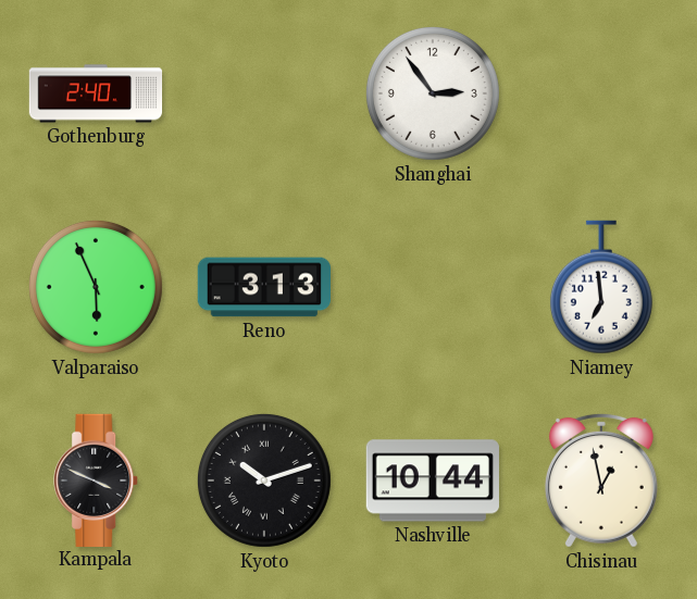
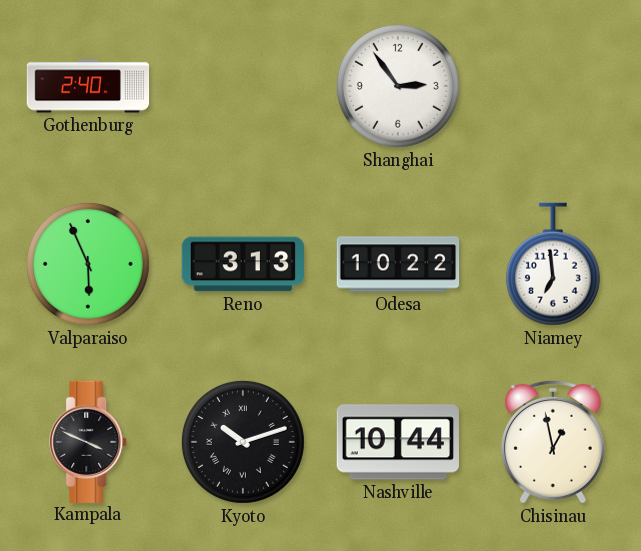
Odesa: none -> 10:22 (398, 264)
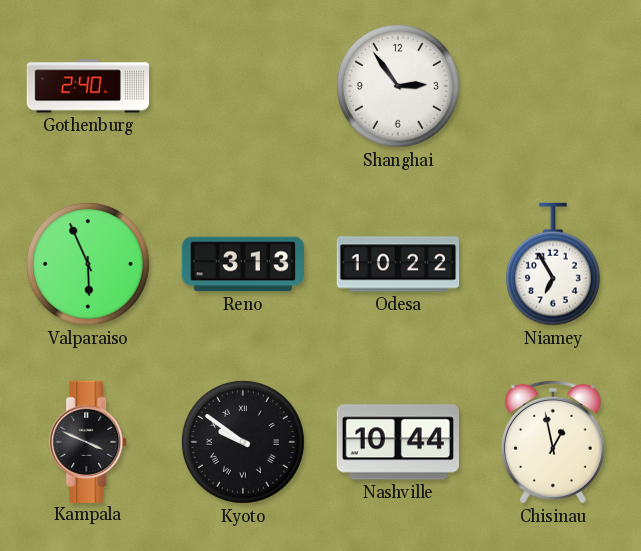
Niamey: 6:59 -> 6:55 (553, 264)
Kyoto: 10:12 -> 9:51 (243, 442)
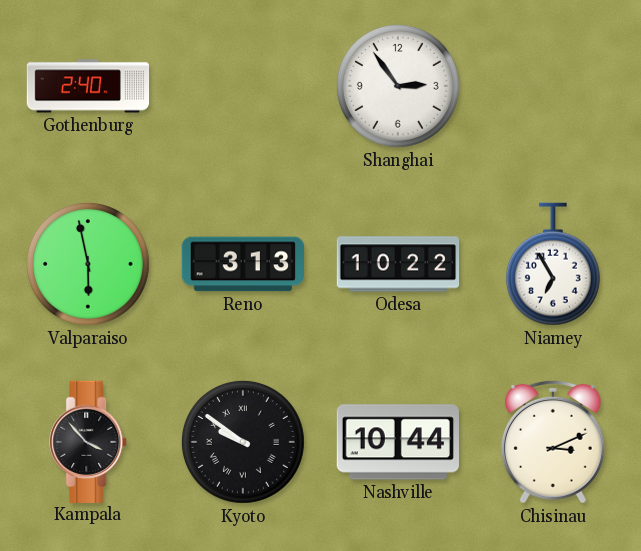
Valparaiso: 5:56 -> 5:58 (88, 264)
Kampala: 3:49 -> 3:53 (89, 441)
Chisinau: 12:58 -> 3:11 (553, 442)
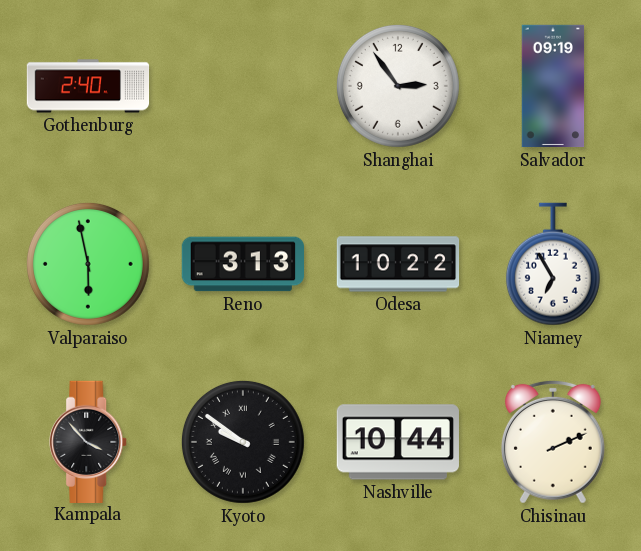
Salvador: none -> 09:19 (553, 86)
Chisinau: 3:11 -> 2:11 (553, 442)
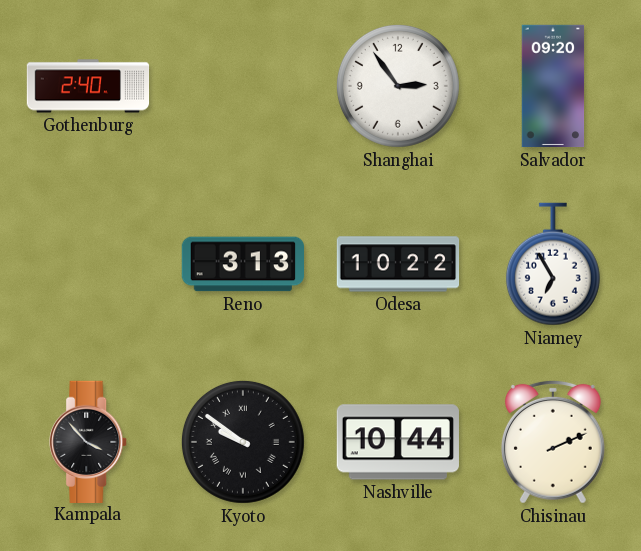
Salvador: 09:19 -> 09:20 (553, 86)
Valparaiso: 5:58 -> none (88, 264)
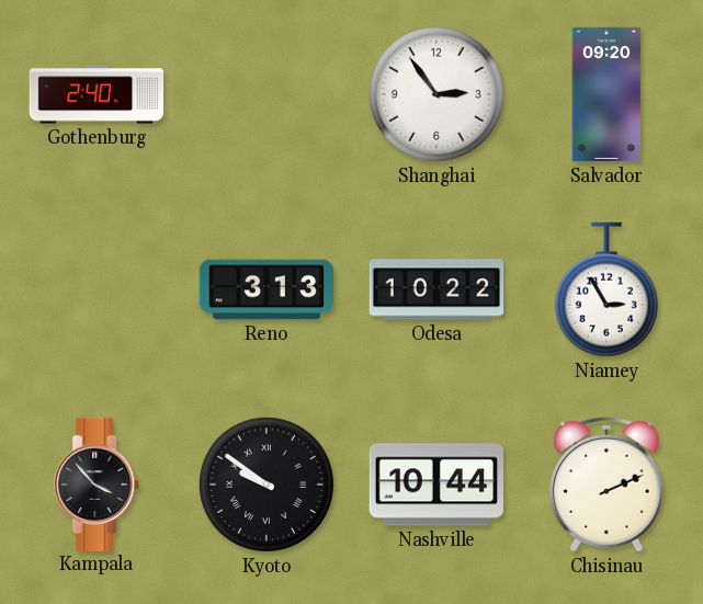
Niamey: 6:55 -> 2:55 (606, 289)
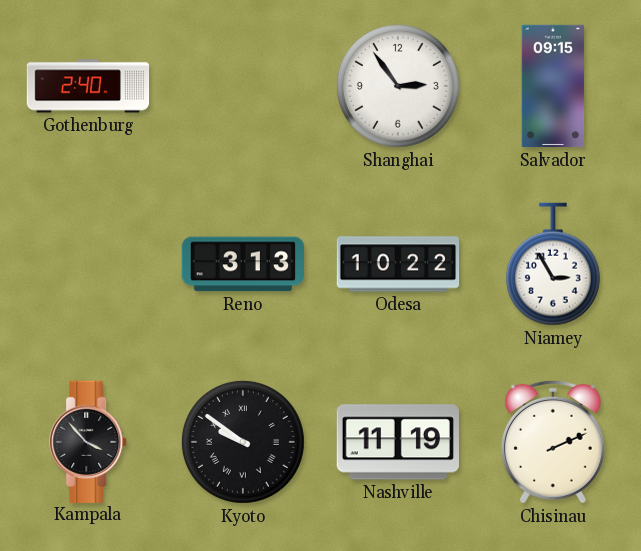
Salvador: 09:20 -> 09:15 (553, 86)
Nashville: 10:44 -> 11:19 (397, 442)
